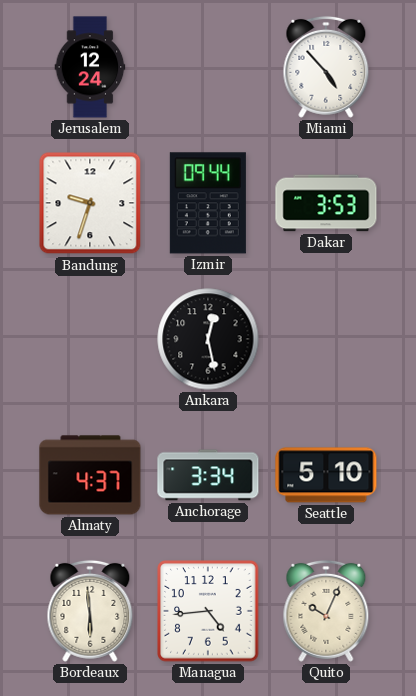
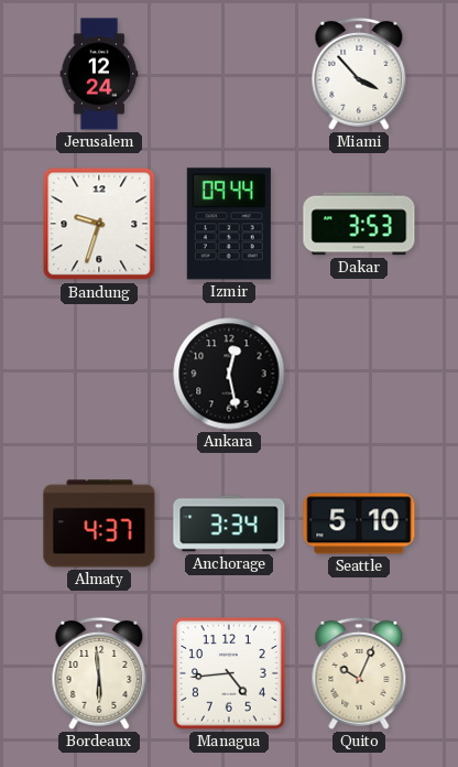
Miami: 4:53 -> 3:53 (359, 74)
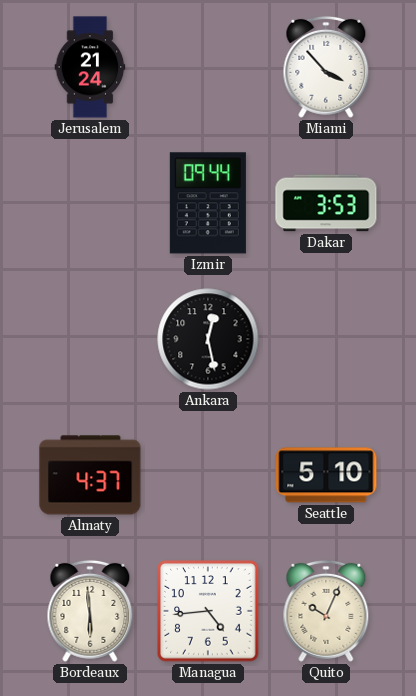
Jerusalem: 12:24 -> 21:24 (90, 67)
Bandung: 9:33 -> none (99, 224)
Anchorage: 3:34 -> none (229, 523)
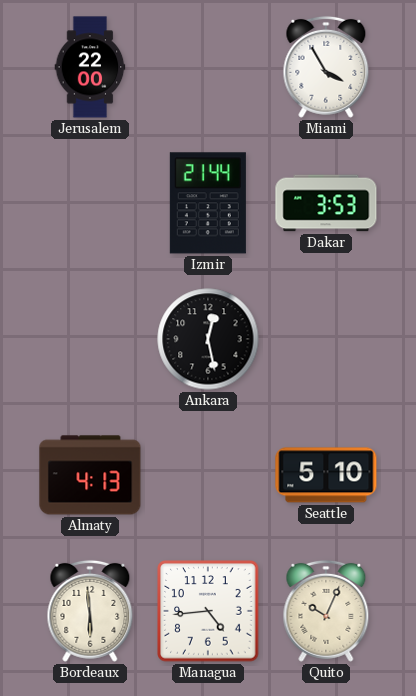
Jerusalem: 21:24 -> 22:00 (90, 67)
Miami: 3:53 -> 3:55 (326, 67)
Izmir: 09:44 -> 21:44 (208, 203)
Almaty: 4:37 -> 4:13 (90, 475)
